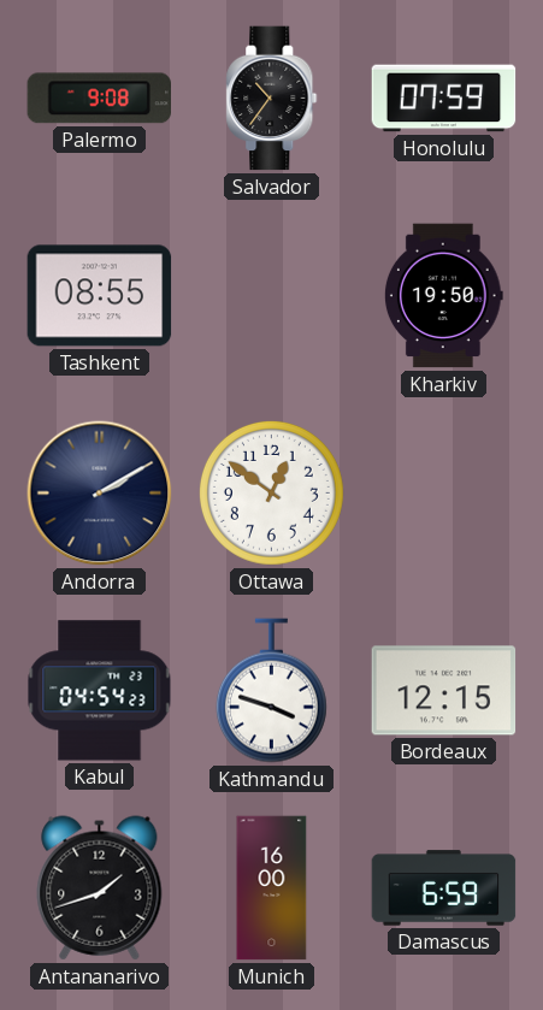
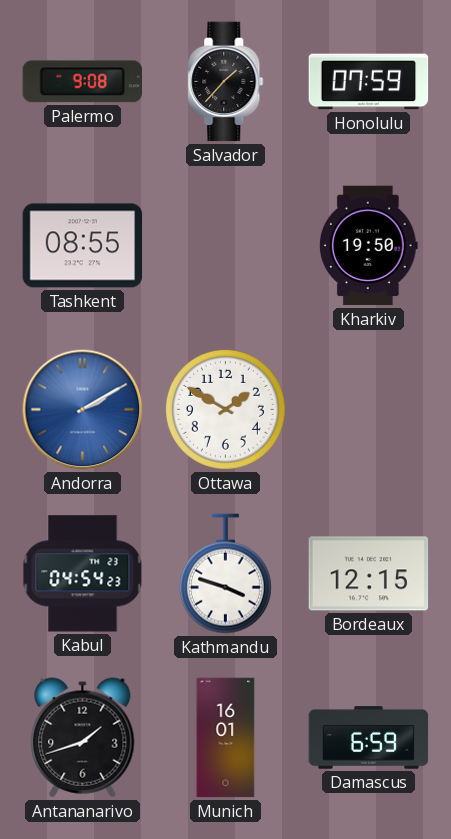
Salvador: 10:36 -> 1:37 (226, 82)
Andorra dial: navy -> blue (83, 410)
Ottawa: 12:51 -> 1:50 (225, 409)
Munich: 16:00 -> 16:01 (226, 738)
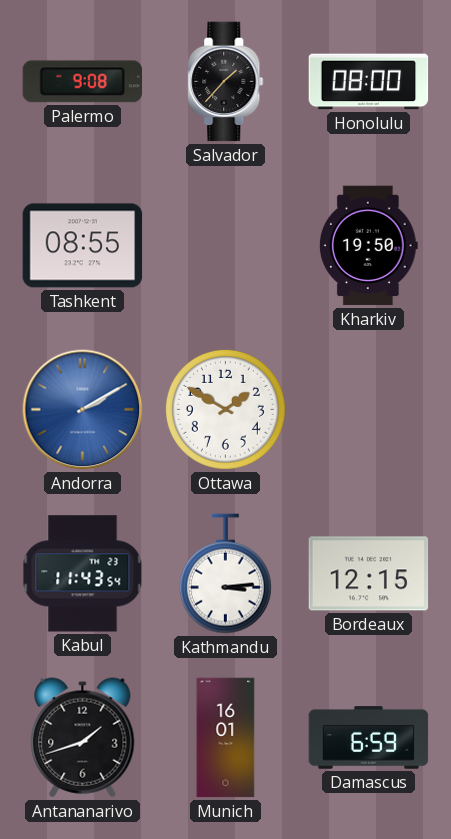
Honolulu: 07:59 -> 08:00 (369, 82)
Kabul: 04:54 -> 11:43 (83, 574)
Kathmandu: 3:48 -> 3:14 (225, 574)
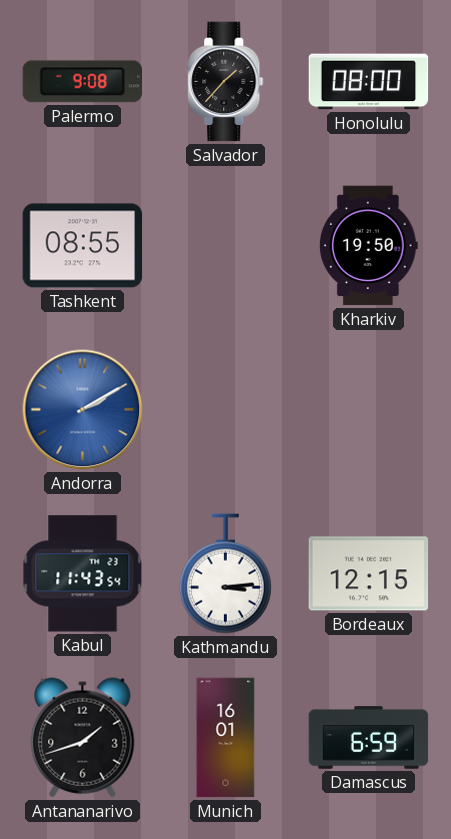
Ottawa: 1:50 -> none (225, 409)
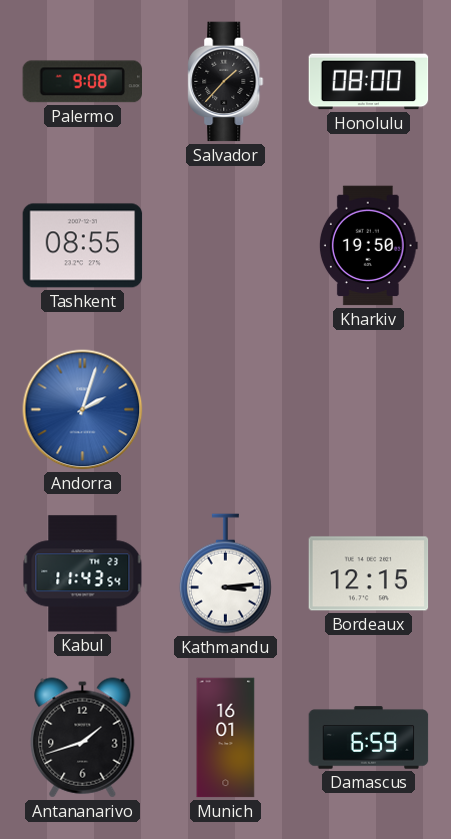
Andorra: 2:10 -> 2:03 (83, 410)
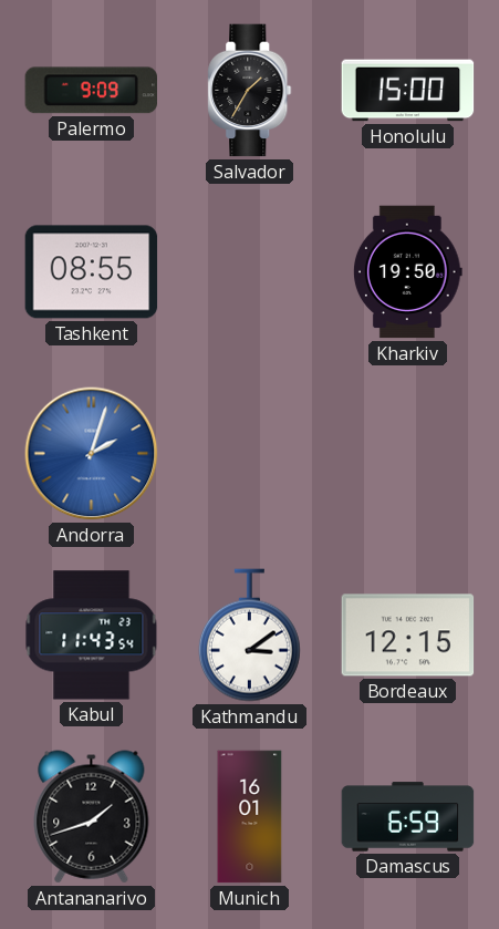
Palermo: 9:08 -> 9:09 (91, 91)
Salvador: 1:37 -> 1:35 (250, 91)
Honolulu: 08:00 -> 15:00 (408, 91)
Kathmandu: 3:14 -> 3:09 (249, 636)
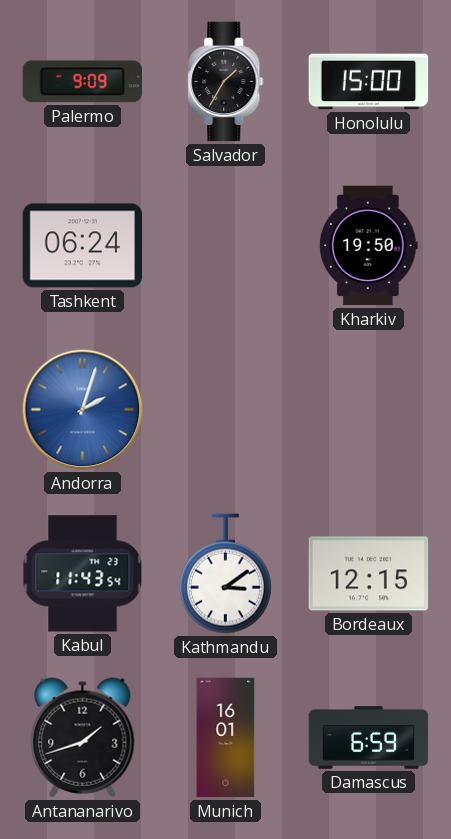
Tashkent: 08:55 -> 06:24 (83, 246)
